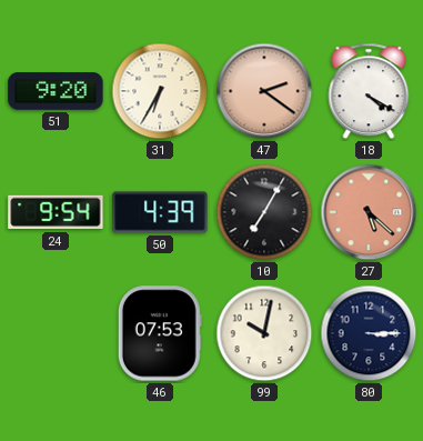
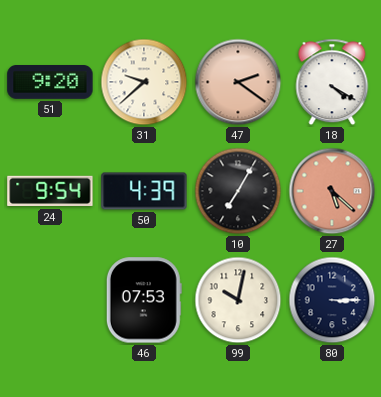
31: 6:35 -> 9:38 (144, 82)
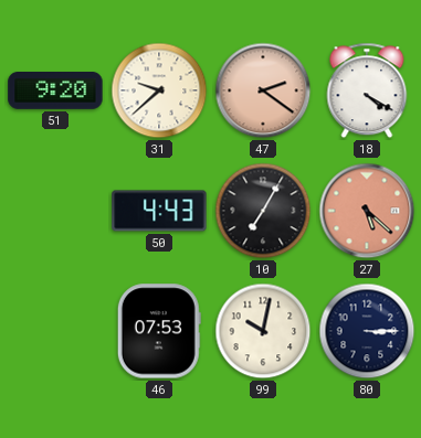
24: 9:54 -> none (50, 191)
50: 4:39 -> 4:43 (159, 211)
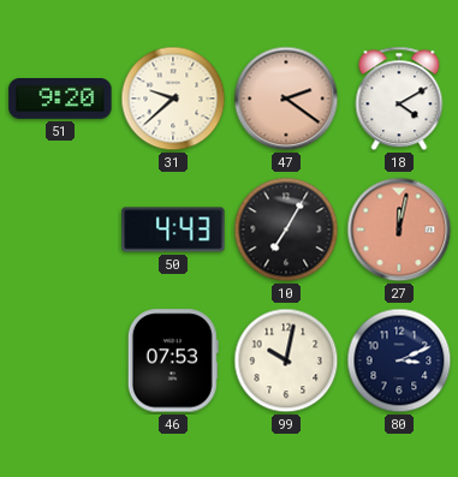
18: 4:20 -> 4:10 (399, 99)
27: 5:22 -> 12:02 (399, 229)
80: 3:15 -> 3:11 (399, 360)
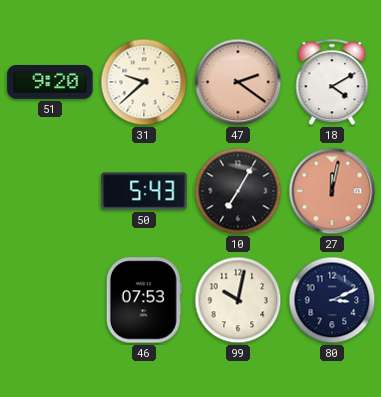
50: 4:43 -> 5:43 (144, 191)
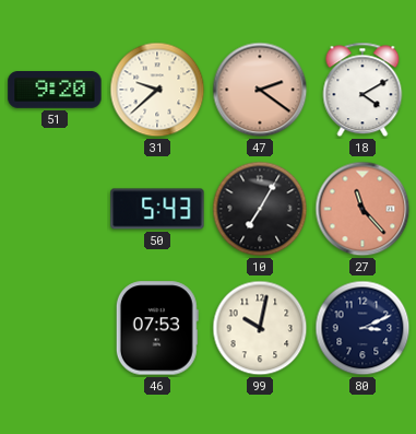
27: 12:02 -> 11:23 (362, 209)
